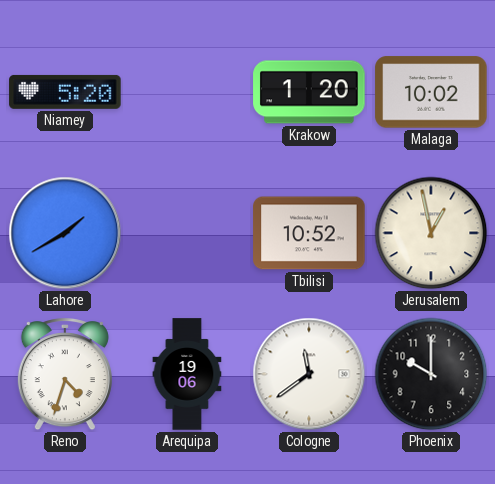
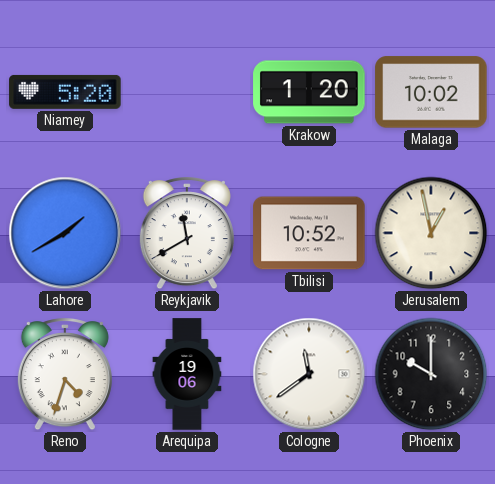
Reykjavik: none -> 11:40 (187, 234)
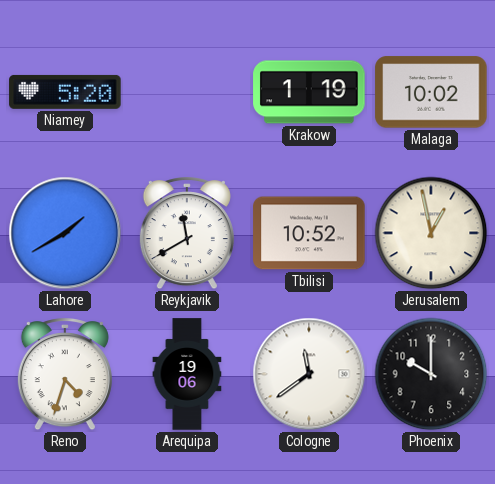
Krakow: 1:20 -> 1:19 (309, 92)
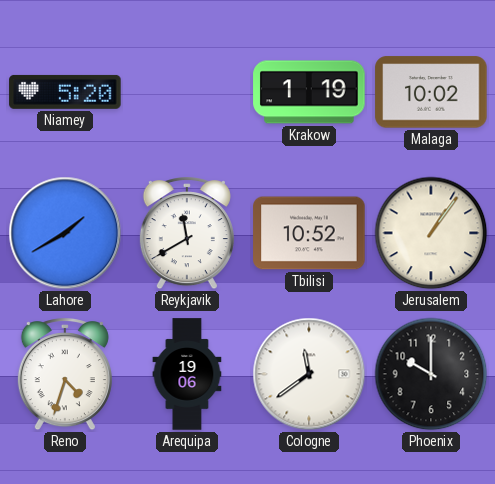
Jerusalem: 12:58 -> 1:06 (431, 233)
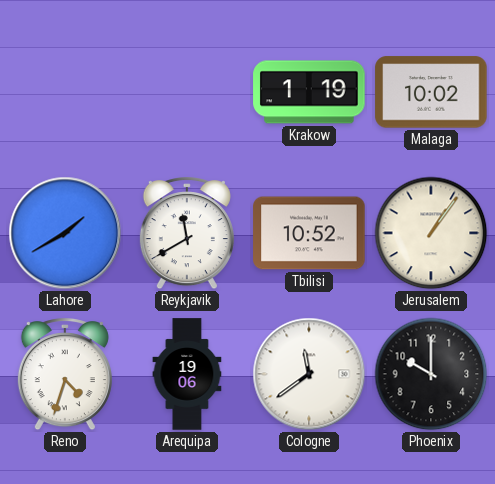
Niamey: 5:20 -> none (65, 92)
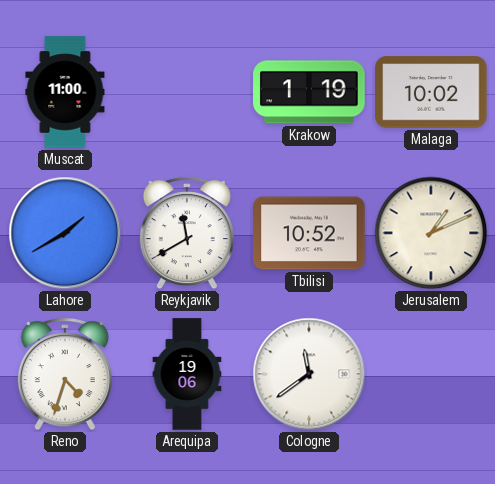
Muscat: none -> 11:00 (65, 92)
Jerusalem: 1:06 -> 1:11 (431, 233)
Phoenix: 10:00 -> none (431, 374)
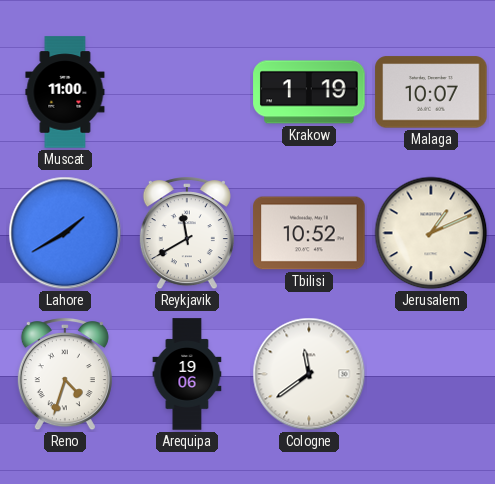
Malaga: 10:02 -> 10:07 (431, 92)
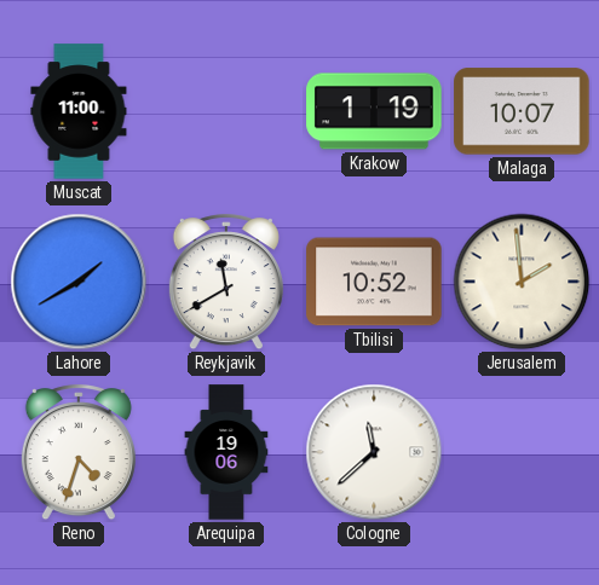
Jerusalem: 1:11 -> 1:59 (522, 282)
Cologne: 11:39 -> 11:38 (374, 452)
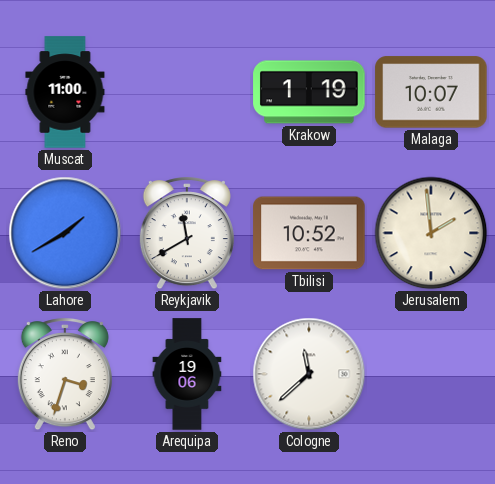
Reno: 4:33 -> 3:33 (65, 375)
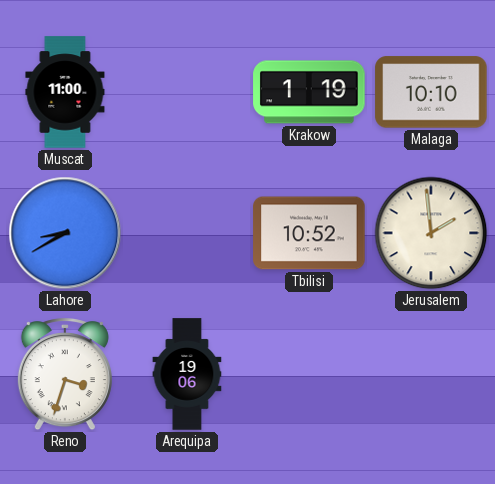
Malaga: 10:07 -> 10:10 (431, 92)
Lahore: 1:40 -> 8:40 (65, 233)
Reykjavik: 11:40 -> none (187, 234)
Cologne: 11:38 -> none (309, 374)
